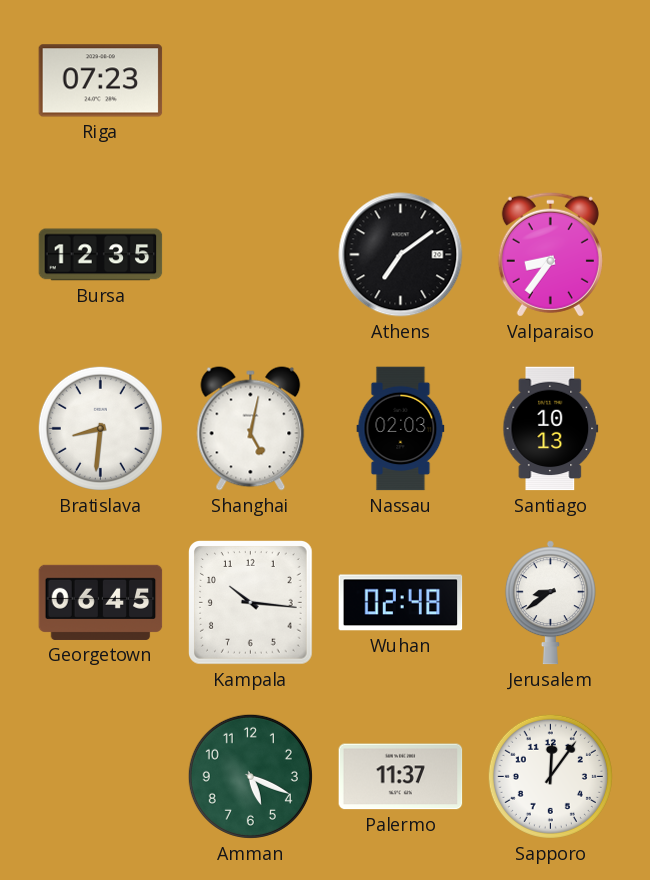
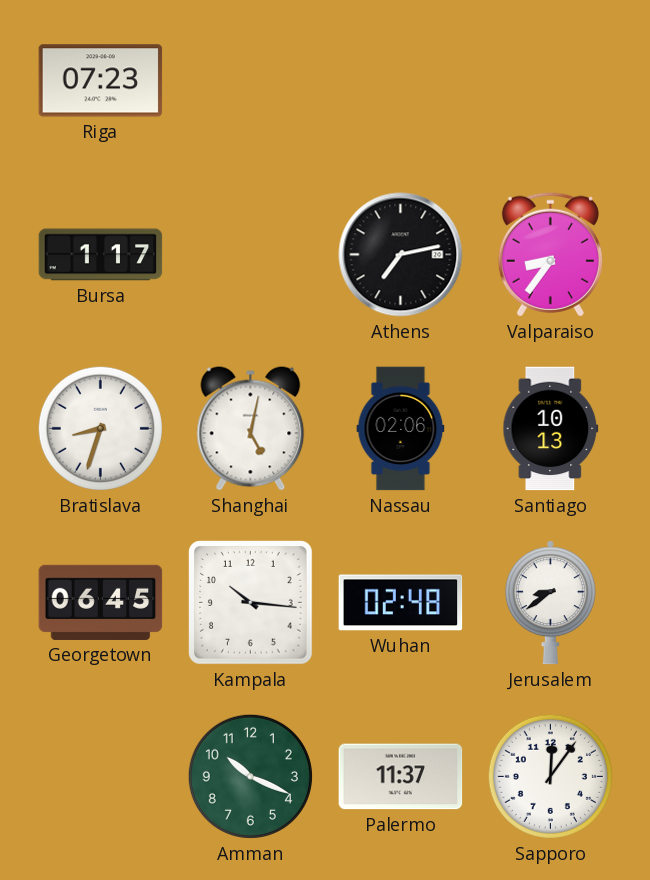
Bursa: 12:35 -> 1:17 (101, 255)
Athens: 7:09 -> 7:13 (401, 255)
Bratislava: 8:31 -> 8:33 (100, 428)
Nassau: 02:03 -> 02:06 (401, 429)
Amman: 5:19 -> 10:19 (250, 776)
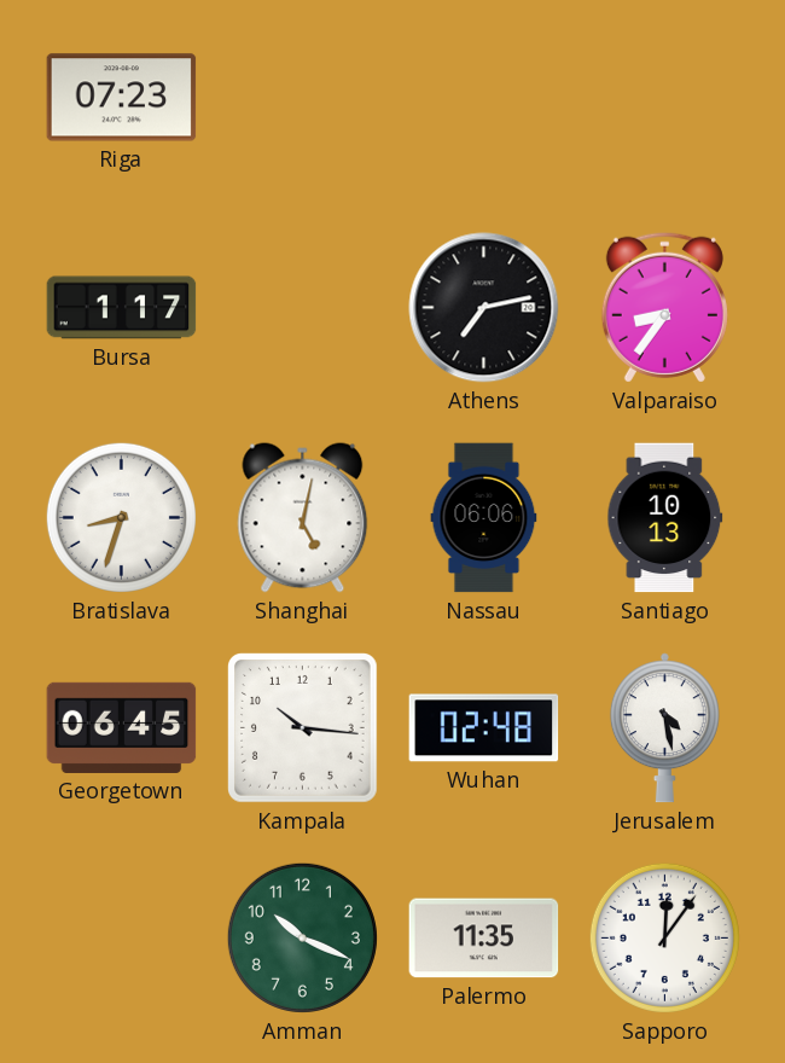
Nassau: 02:06 -> 06:06 (484, 518)
Jerusalem: 8:39 -> 4:28 (664, 728)
Palermo: 11:37 -> 11:35 (484, 939)
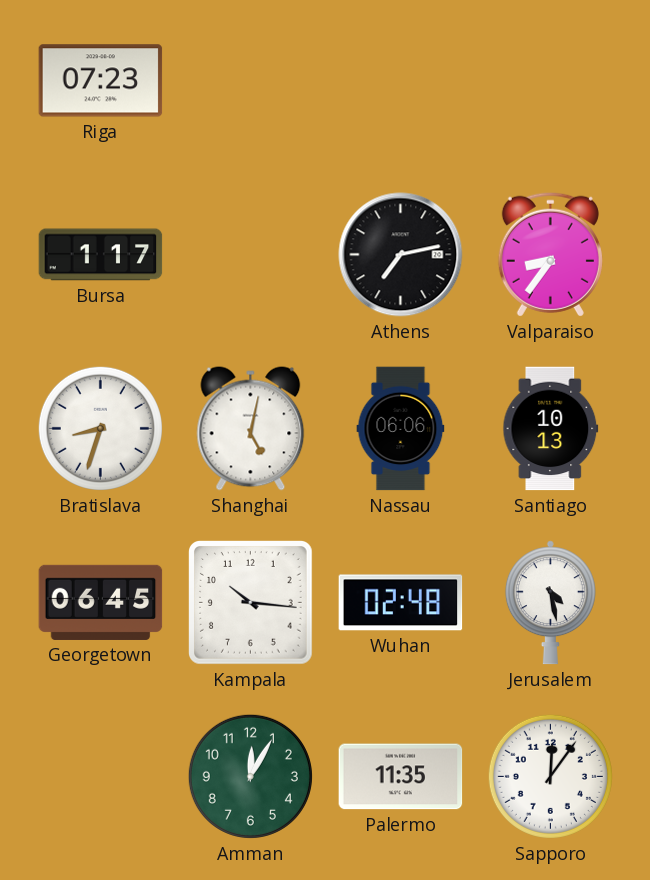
Amman: 10:19 -> 12:05 (250, 776)
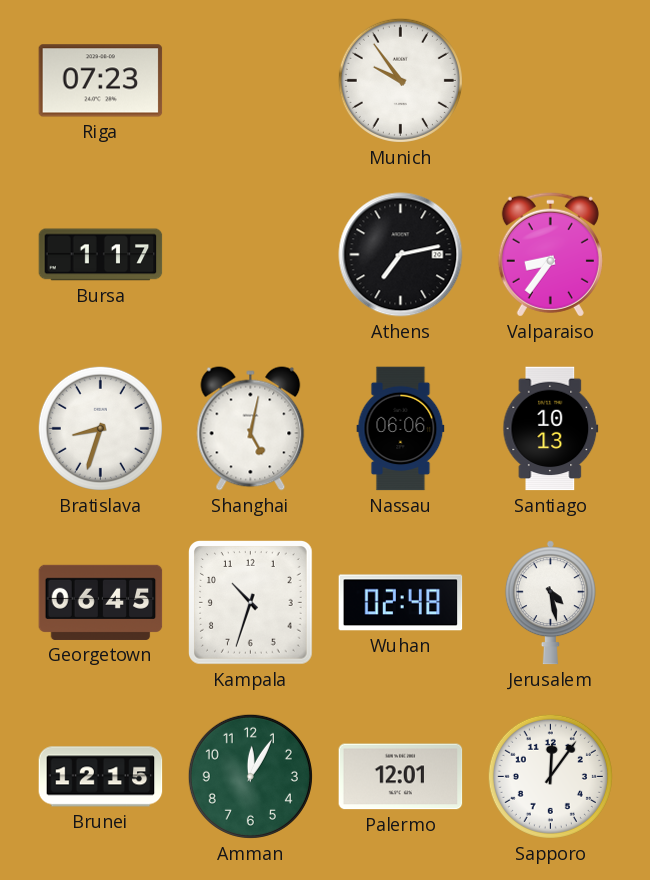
Munich: none -> 9:54 (400, 80)
Kampala: 10:16 -> 10:33 (251, 603)
Brunei: none -> 12:15 (101, 777)
Palermo: 11:35 -> 12:01 (401, 777)
